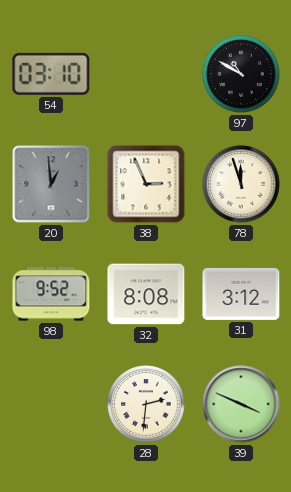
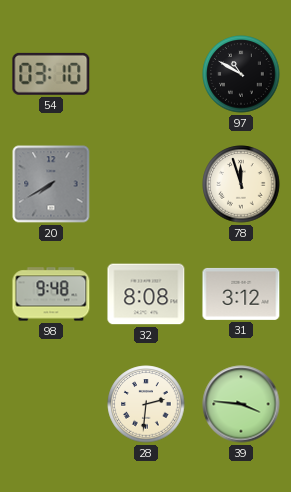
20: 12:59 -> 7:40 (51, 184)
38: 2:56 -> none (146, 184)
98: 9:52 -> 9:48 (51, 294)
39: 3:49 -> 3:46 (241, 404)
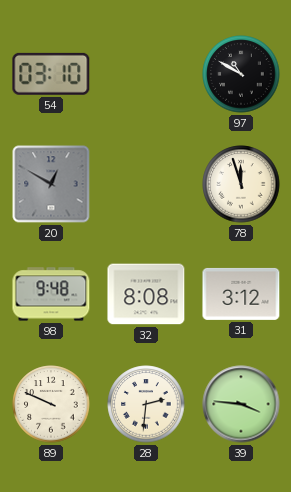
20: 7:40 -> 12:50 (51, 184)
89: none -> 9:49 (51, 404)
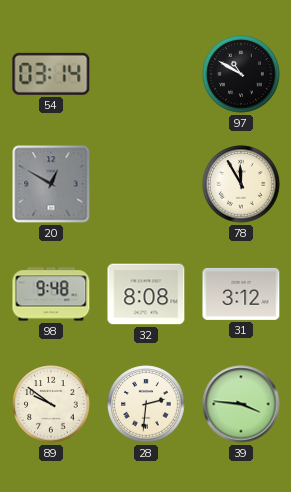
54: 03:10 -> 03:14 (51, 74)
78: 11:57 -> 11:55 (241, 184)
89: 9:49 -> 9:51 (51, 404)
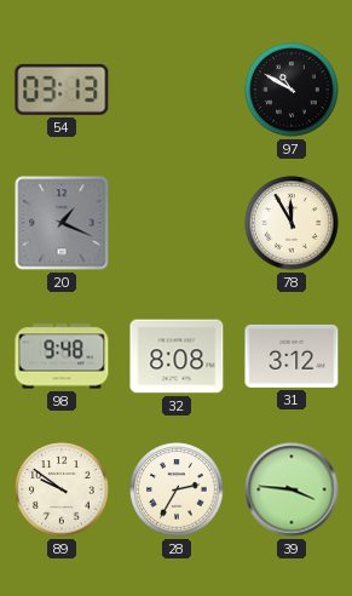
54: 03:14 -> 03:13 (62, 90)
20: 12:50 -> 1:19 (62, 223)
28: 2:31 -> 2:35 (177, 489)
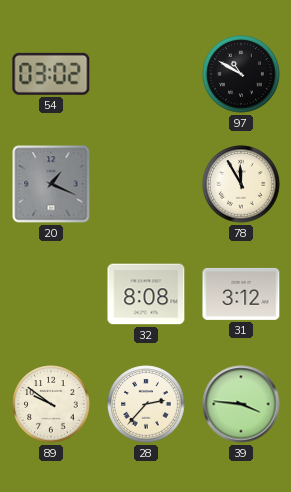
54: 03:13 -> 03:02 (51, 74)
98: 9:48 -> none (62, 356)
28: 2:35 -> 2:37 (146, 404)
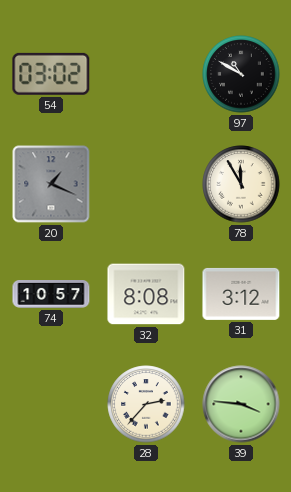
74: none -> 10:57 (51, 295)
89: 9:51 -> none (51, 404)
